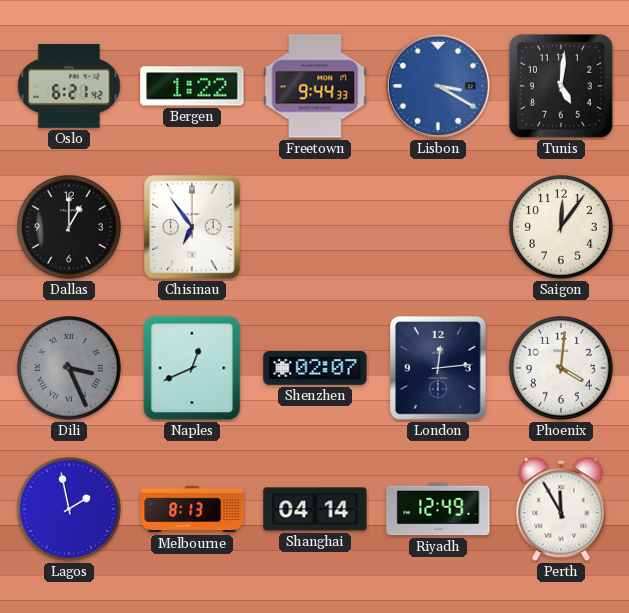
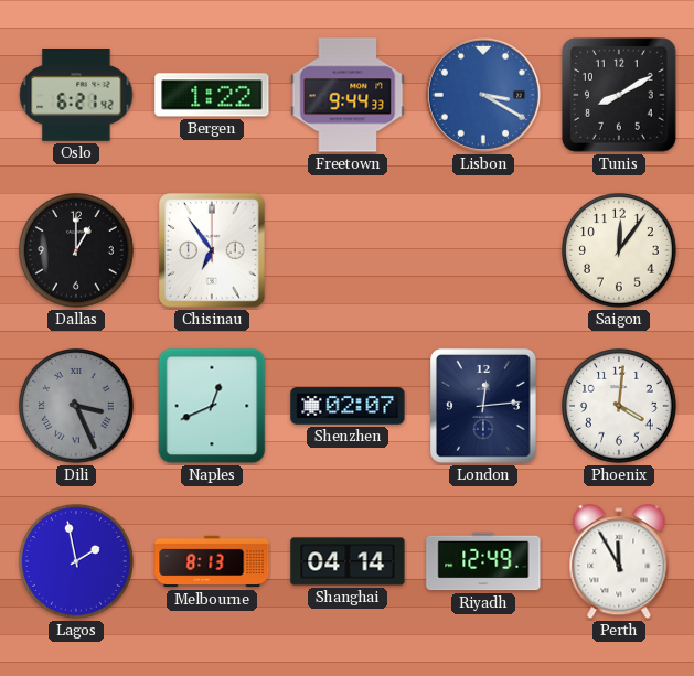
Tunis: 5:01 -> 8:10 (620, 96)
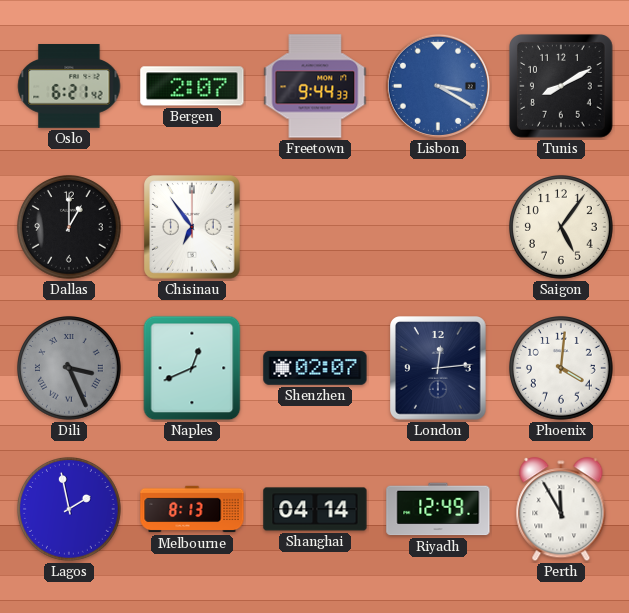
Bergen: 1:22 -> 2:07 (192, 86)
Saigon: 12:06 -> 5:06 (562, 228)
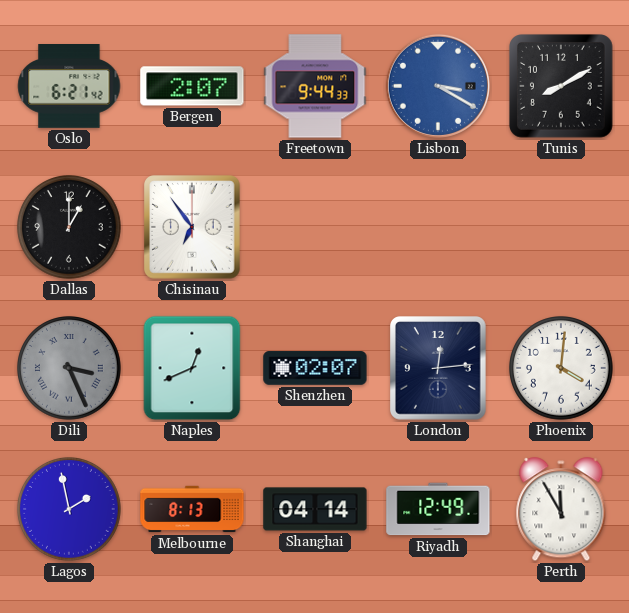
Saigon: 5:06 -> none (562, 228)
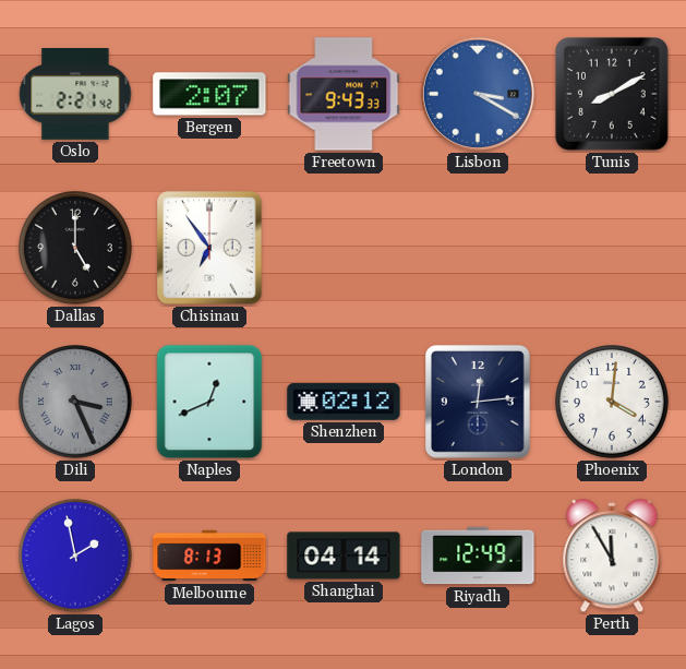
Oslo: 6:21 -> 2:21 (75, 95)
Freetown: 9:44 -> 9:43 (344, 94)
Dallas: 1:00 -> 5:00 (76, 249)
Shenzhen: 02:07 -> 02:12 (344, 402)
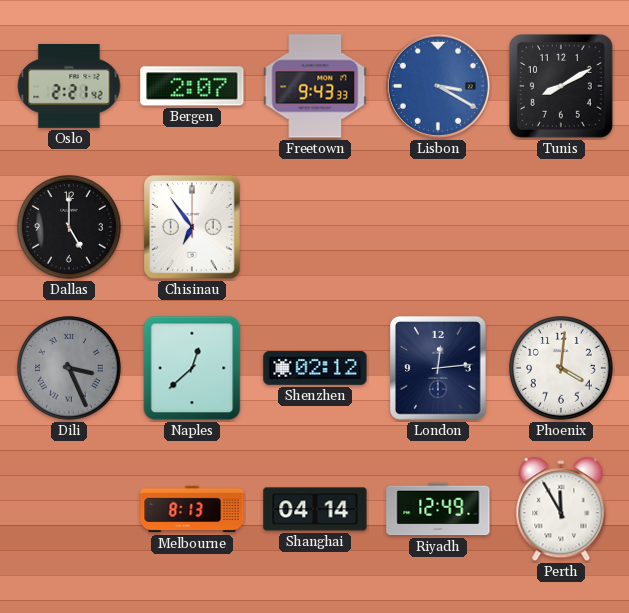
Naples: 12:41 -> 12:38 (192, 368)
Lagos: 1:58 -> none (76, 557)
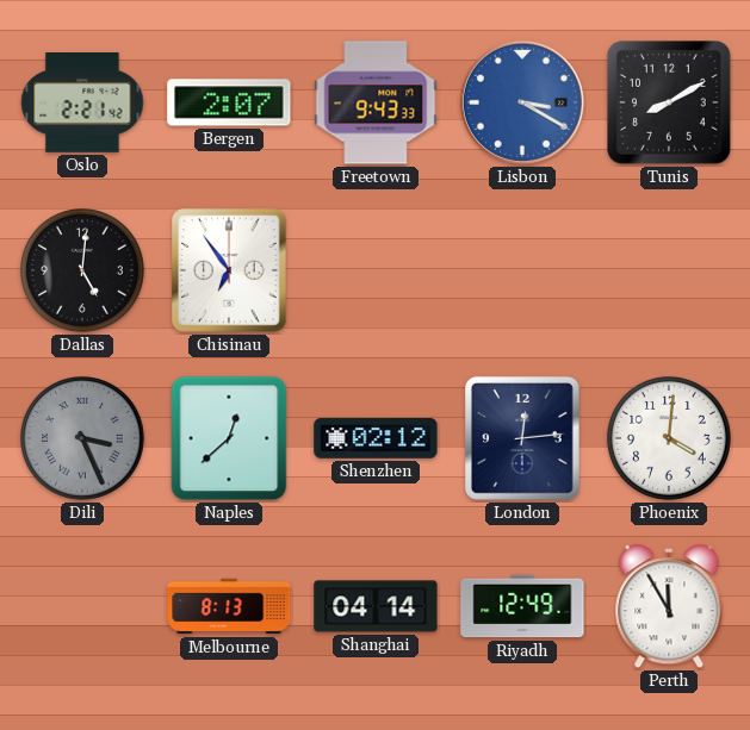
Dallas: 5:00 -> 5:01 (83, 272)
